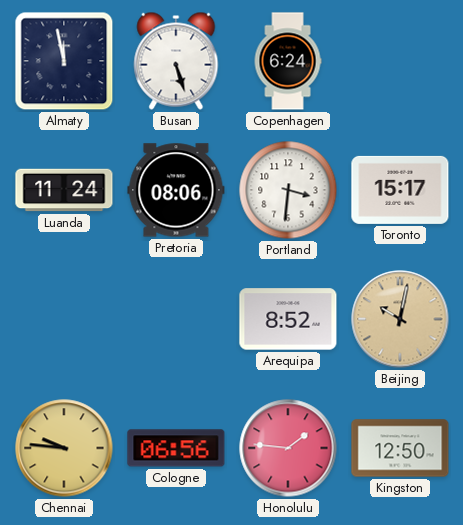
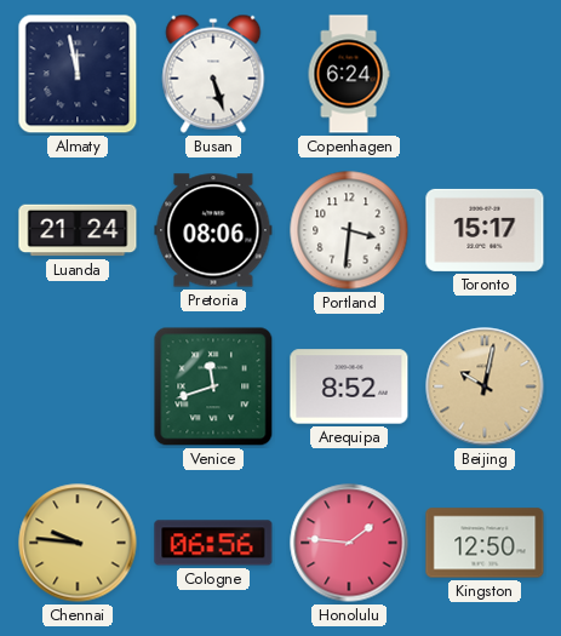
Luanda: 11:24 -> 21:24 (78, 230)
Venice: none -> 11:42 (213, 386)
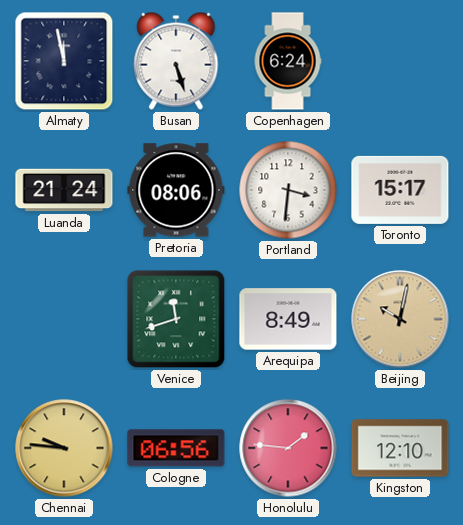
Arequipa: 8:52 -> 8:49 (288, 319)
Kingston: 12:50 -> 12:10 (400, 448)
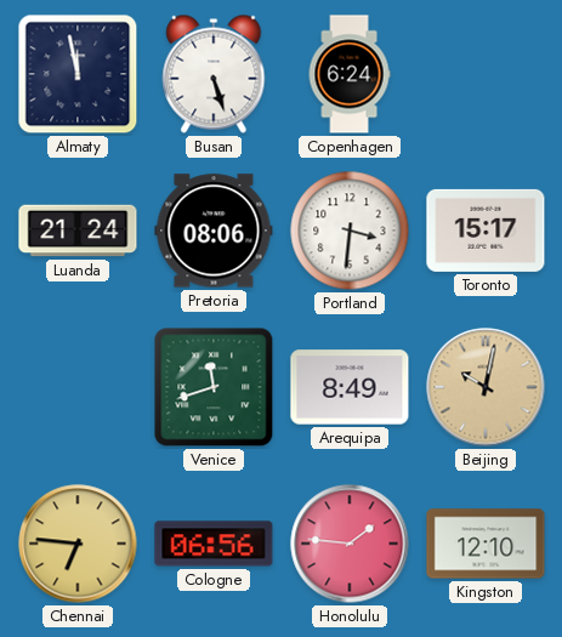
Chennai: 9:46 -> 6:46 (78, 544)
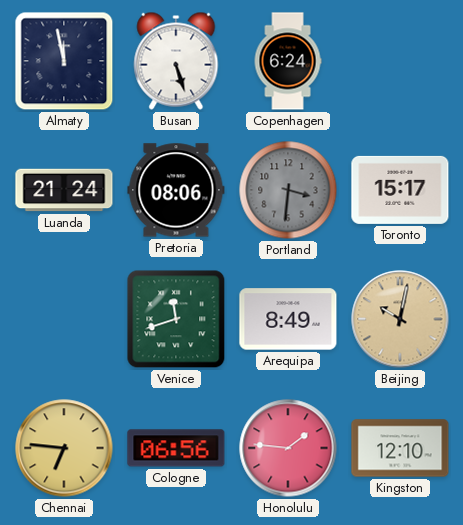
Portland dial: white -> grey (288, 190)
